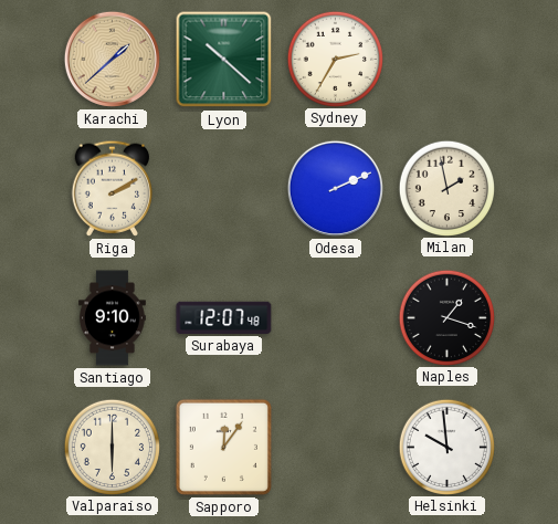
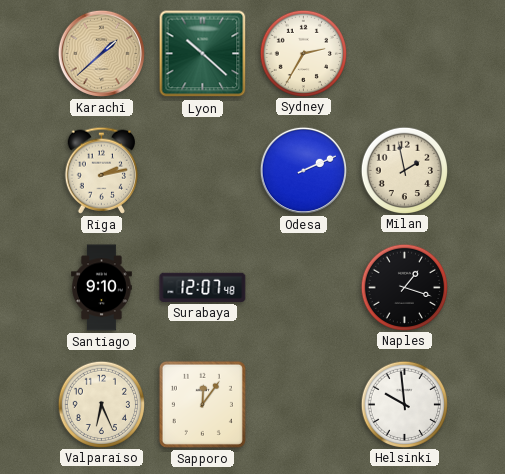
Riga: 2:10 -> 2:13 (102, 170)
Valparaiso: 6:00 -> 6:26 (101, 404)
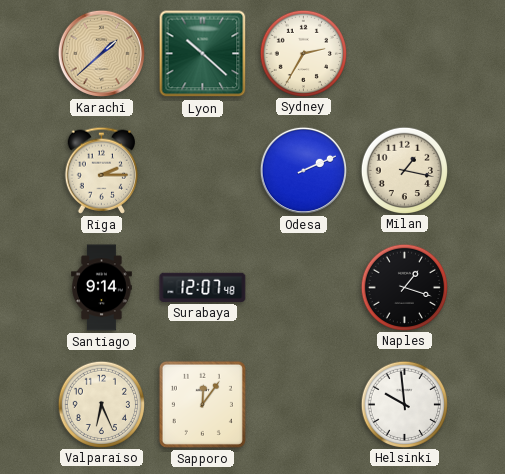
Riga: 2:13 -> 2:15 (102, 170)
Milan: 1:58 -> 1:17 (404, 170)
Santiago: 9:10 -> 9:14 (102, 288)
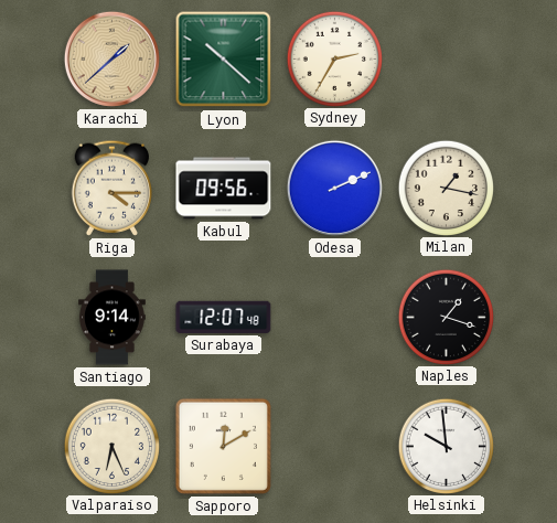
Riga: 2:15 -> 4:15 (113, 188)
Kabul: none -> 09:56 (224, 189)
Sapporo: 12:06 -> 12:10 (223, 446)
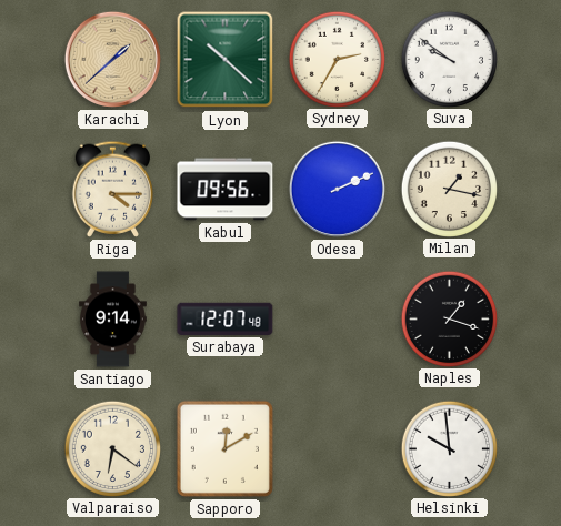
Suva: none -> 9:51 (449, 59)
Valparaiso: 6:26 -> 6:21 (112, 448)
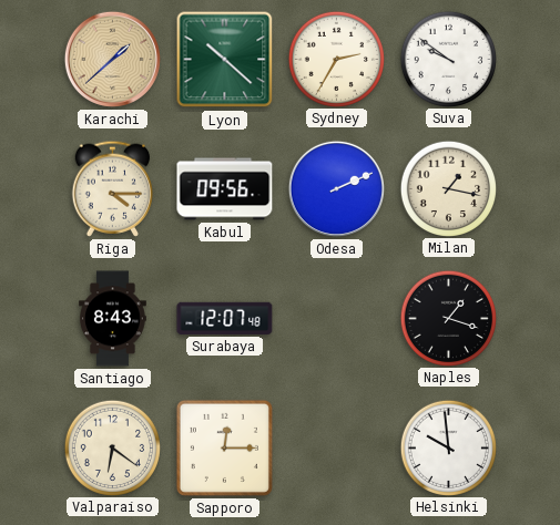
Santiago: 9:14 -> 8:43 (113, 319)
Sapporo: 12:10 -> 12:15 (224, 447)
